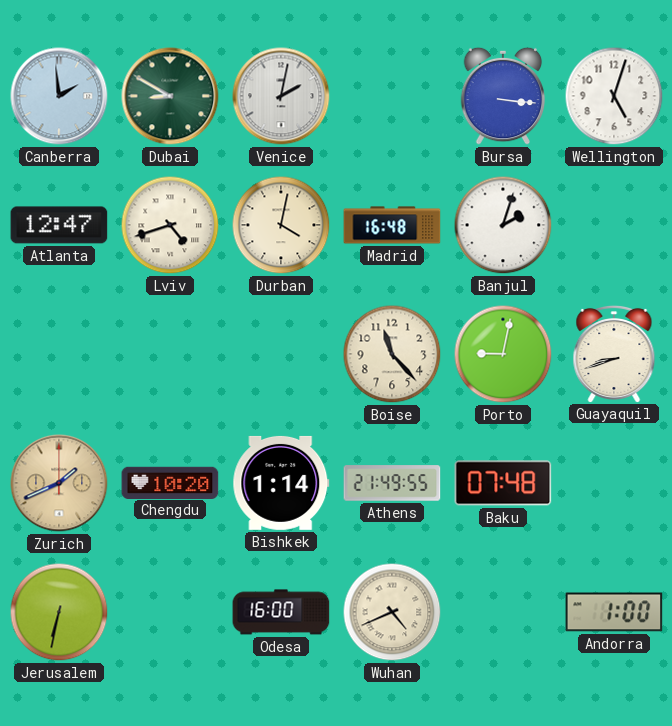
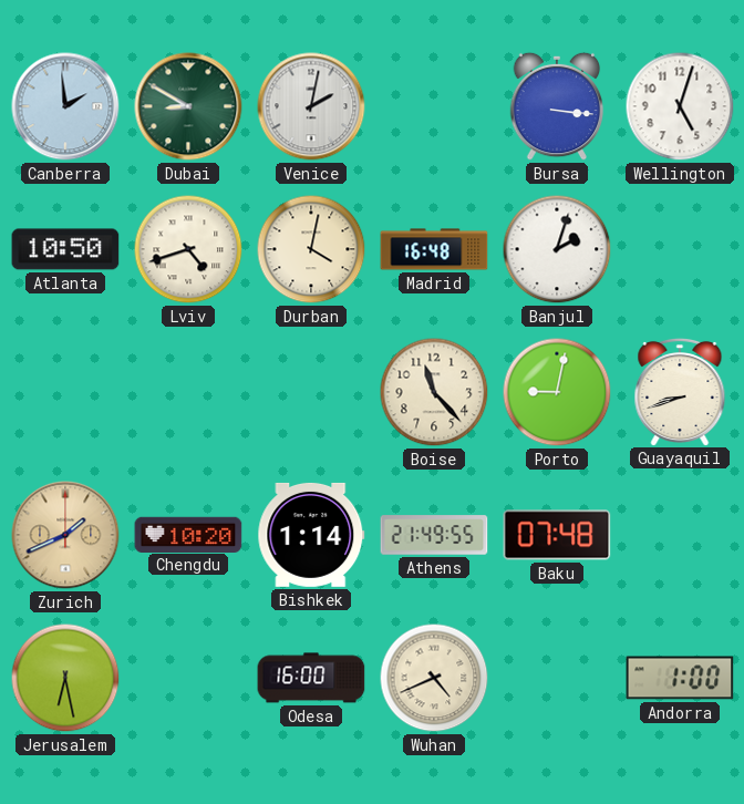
Atlanta: 12:47 -> 10:50 (65, 249)
Jerusalem: 6:32 -> 6:28 (65, 678)
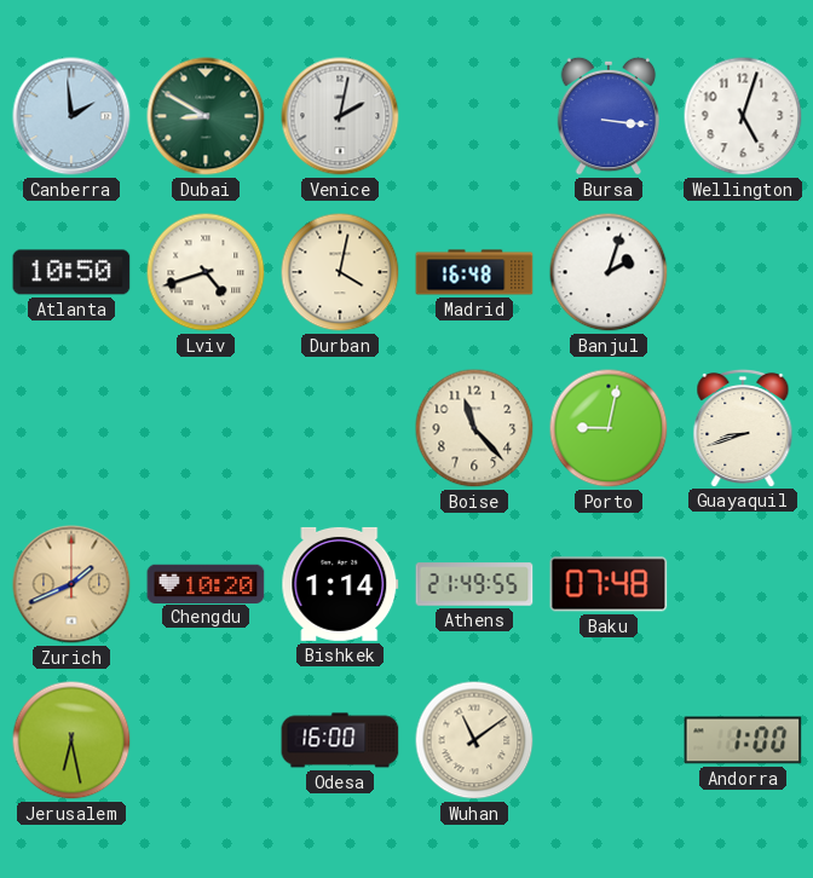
Wuhan: 4:41 -> 11:09 (474, 740)
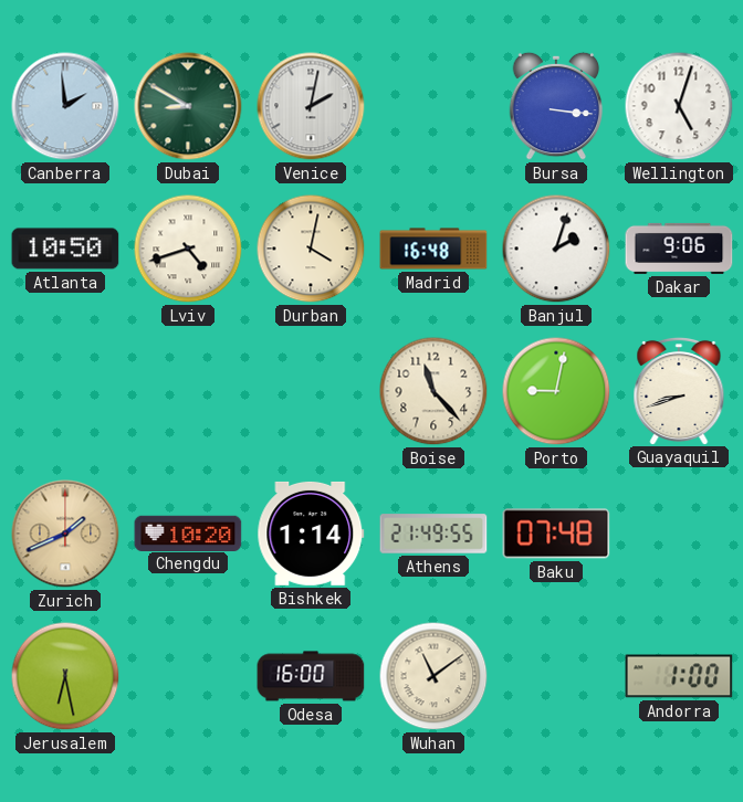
Dakar: none -> 9:06 (679, 249)
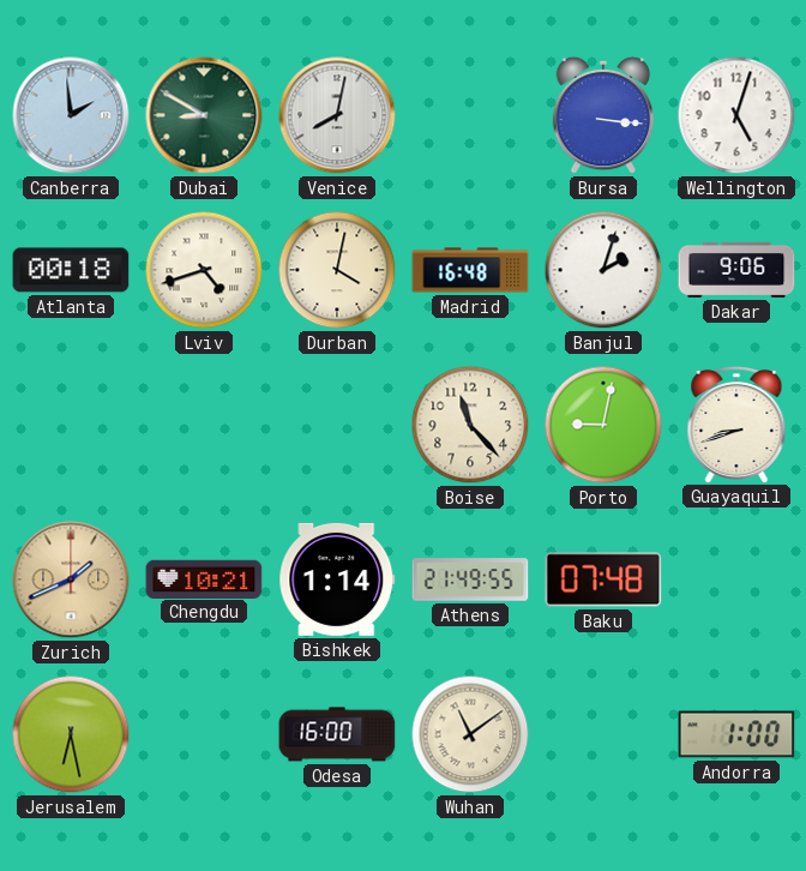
Venice: 2:02 -> 8:02 (337, 115)
Atlanta: 10:50 -> 00:18 (71, 270)
Chengdu: 10:20 -> 10:21 (204, 578)
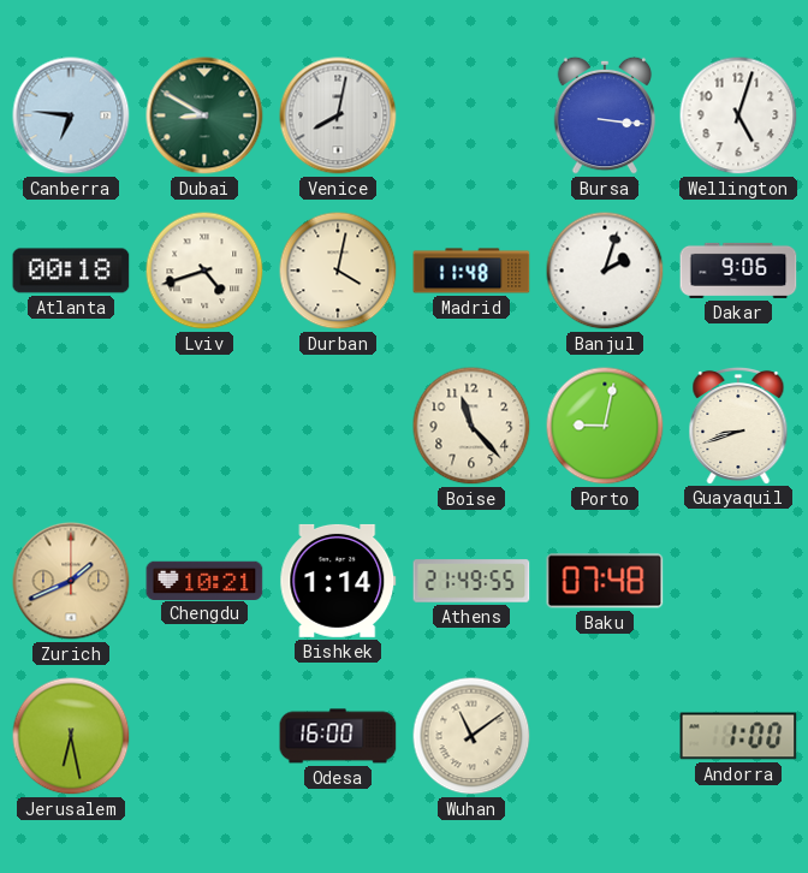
Canberra: 1:59 -> 6:46 (71, 115)
Madrid: 16:48 -> 11:48 (471, 271)
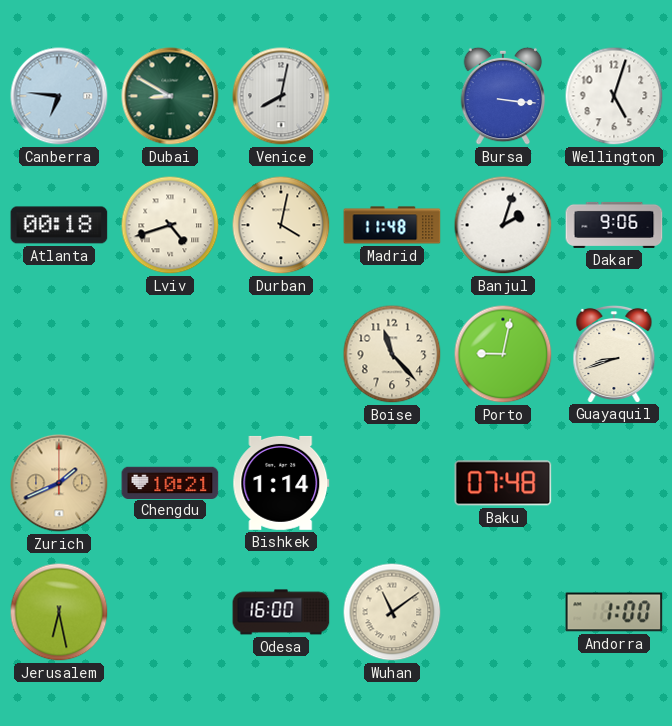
Athens: 21:49 -> none (471, 581)
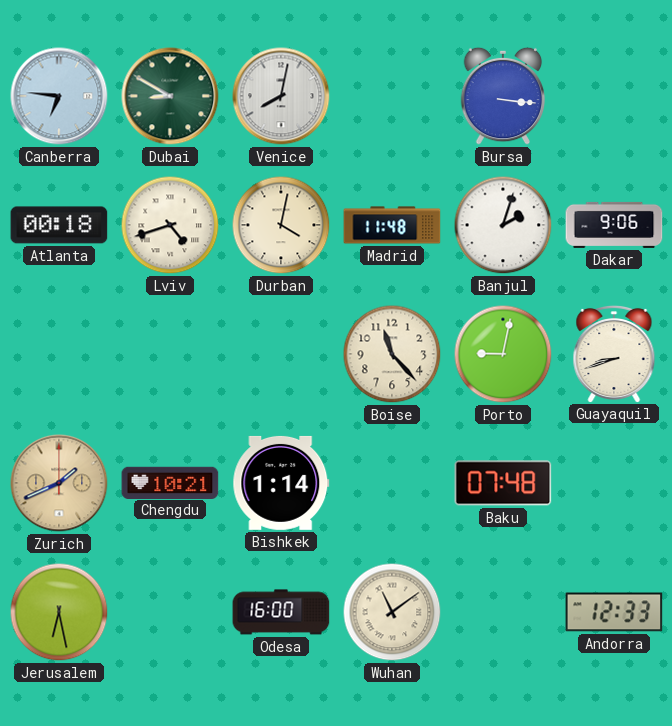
Wellington: 5:03 -> none (614, 96)
Andorra: 1:00 -> 12:33 (614, 612)
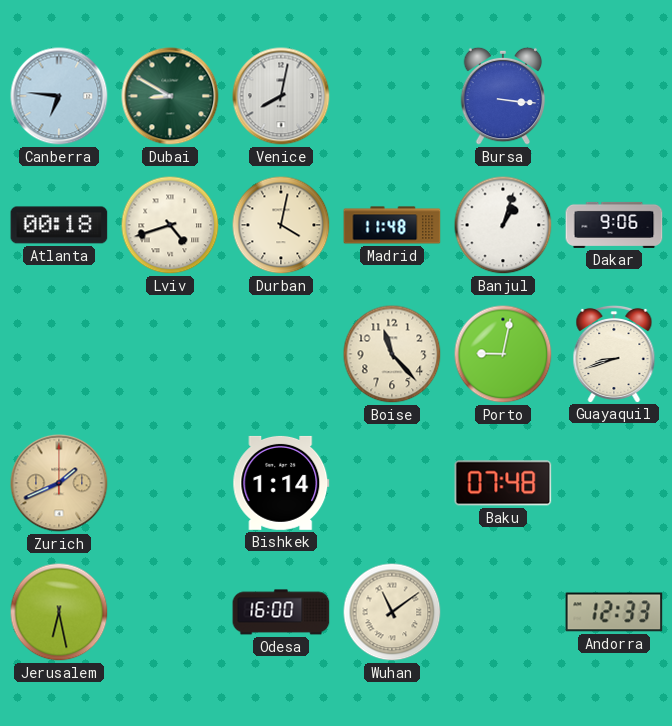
Banjul: 2:03 -> 1:03 (503, 225)
Chengdu: 10:21 -> none (170, 482)
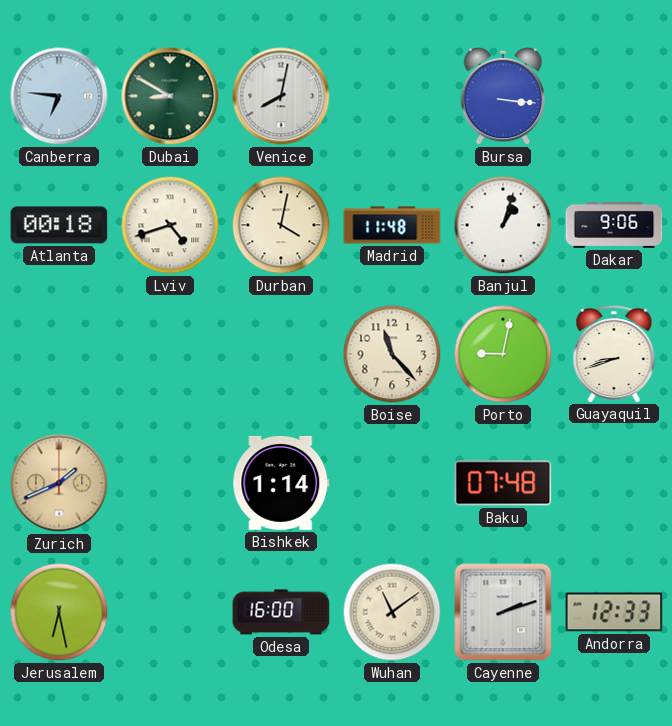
Cayenne: none -> 2:12 (503, 612)
